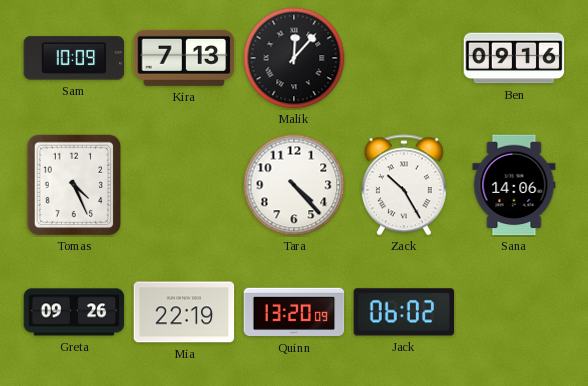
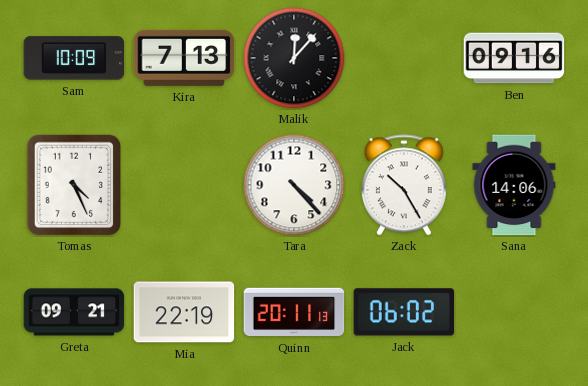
Greta: 09:26 -> 09:21 (74, 312)
Quinn: 13:20 -> 20:11 (294, 312)
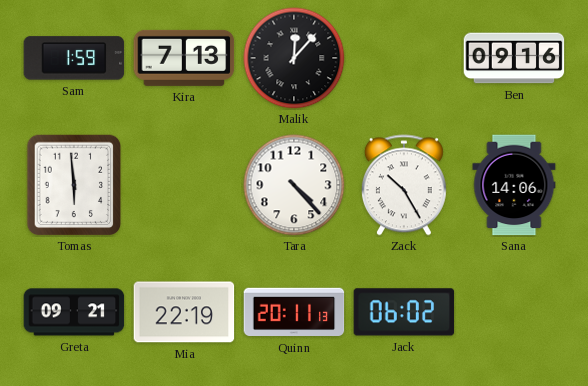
Sam: 10:09 -> 1:59 (74, 58)
Tomas: 4:26 -> 5:59 (74, 185)
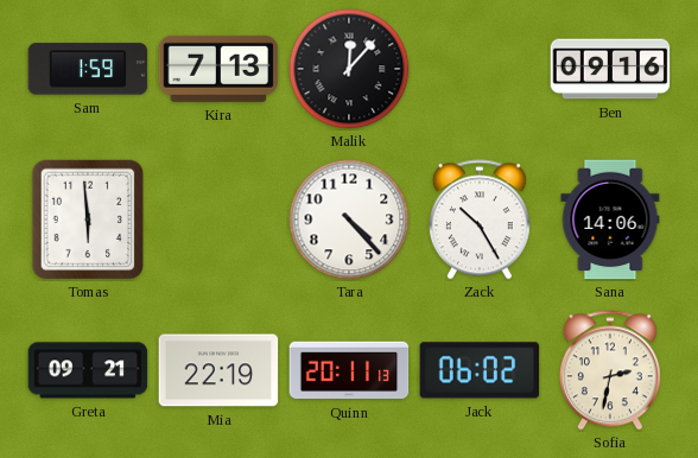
Sofia: none -> 2:32 (610, 370)
